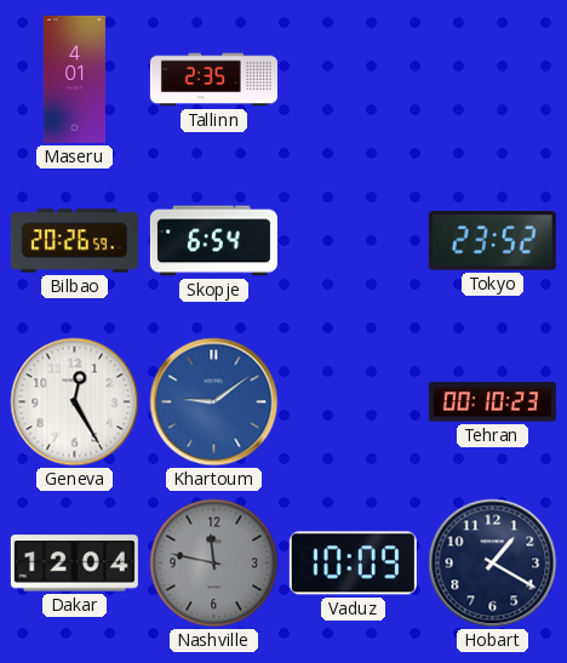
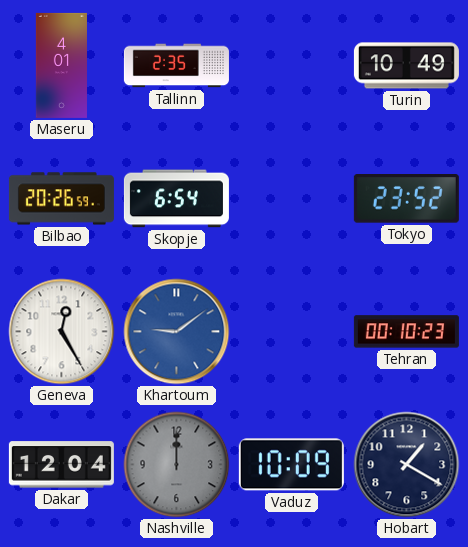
Turin: none -> 10:49 (406, 66)
Nashville: 11:47 -> 12:00 (177, 465)
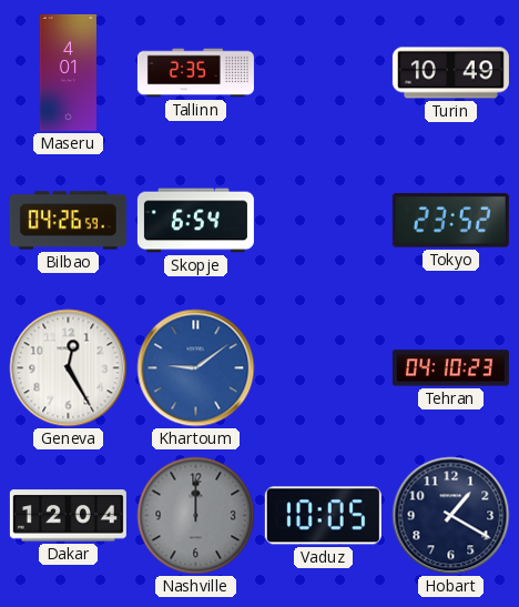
Bilbao: 20:26 -> 04:26 (68, 221)
Tehran: 00:10 -> 04:10 (450, 368)
Vaduz: 10:09 -> 10:05 (323, 516)
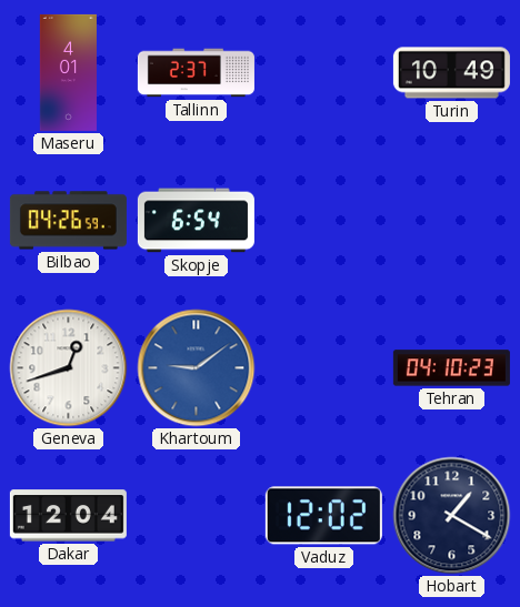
Tallinn: 2:35 -> 2:37 (196, 73)
Tokyo: 23:52 -> none (450, 221)
Geneva: 12:25 -> 12:42 (69, 368)
Nashville: 12:00 -> none (196, 516)
Vaduz: 10:05 -> 12:02 (323, 516)
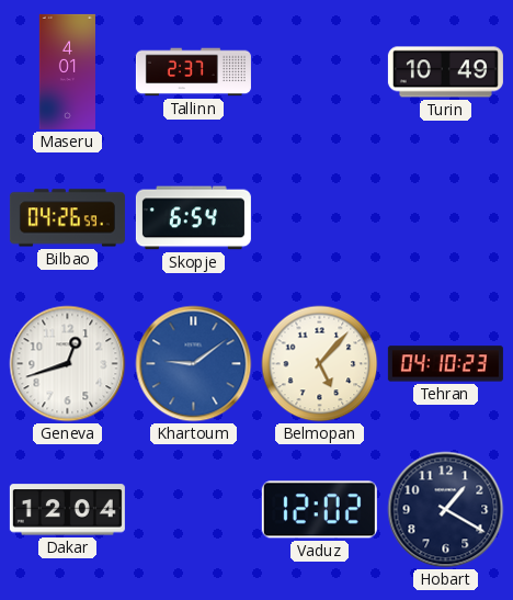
Belmopan: none -> 5:07 (320, 364)
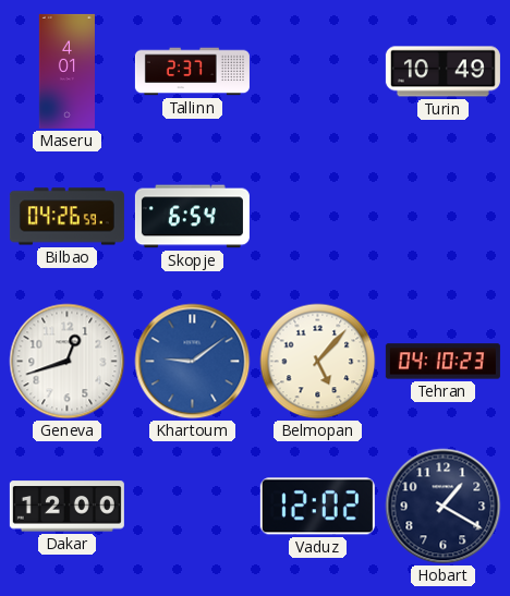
Dakar: 12:04 -> 12:00 (66, 507)
